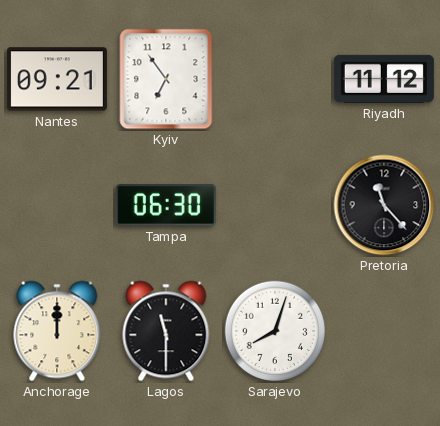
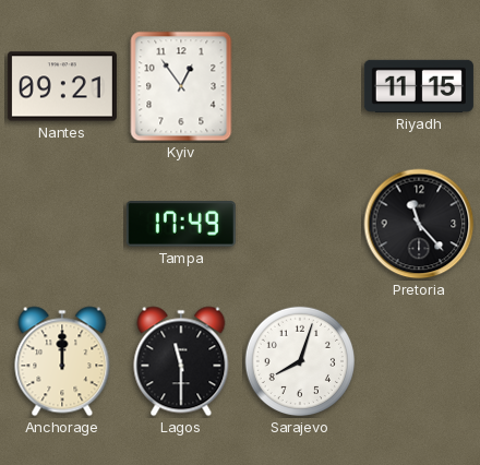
Kyiv: 6:54 -> 12:54 (181, 86)
Riyadh: 11:12 -> 11:15 (419, 86)
Tampa: 06:30 -> 17:49 (181, 225)
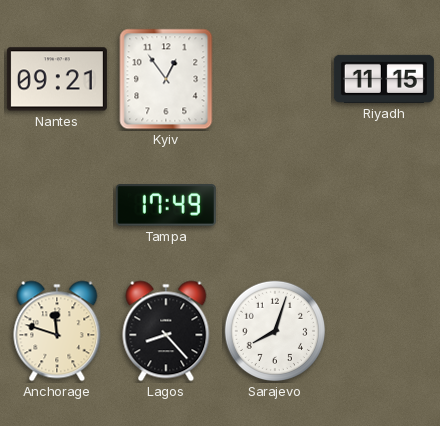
Pretoria: 11:23 -> none (419, 224)
Anchorage: 12:00 -> 11:48 (57, 331)
Lagos: 11:30 -> 8:23 (166, 331)
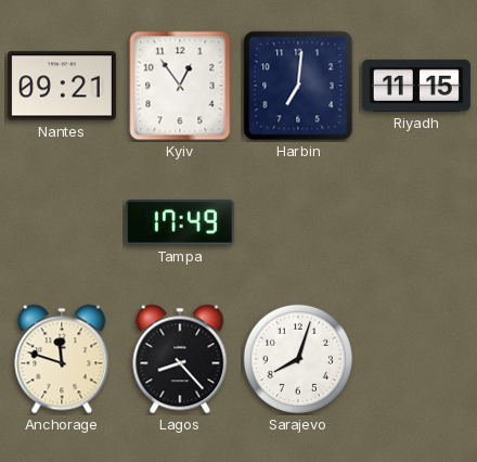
Harbin: none -> 7:01 (298, 86)
